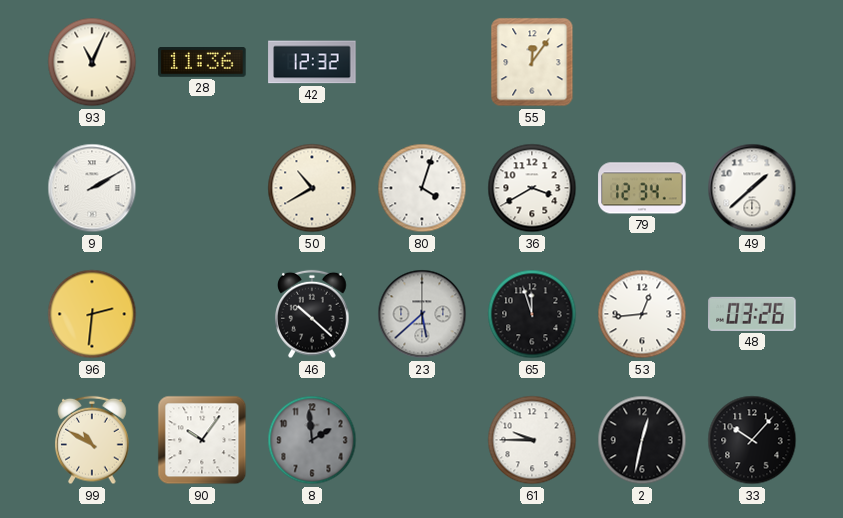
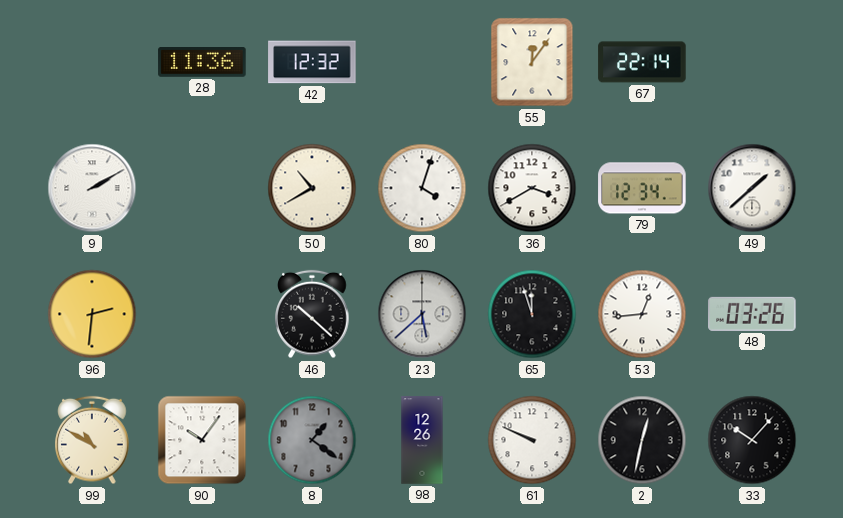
93: 11:04 -> none (92, 62)
67: none -> 22:14 (642, 62)
8: 1:59 -> 1:21 (312, 440)
98: none -> 12:26 (422, 440)
61: 9:45 -> 9:49 (532, 440)
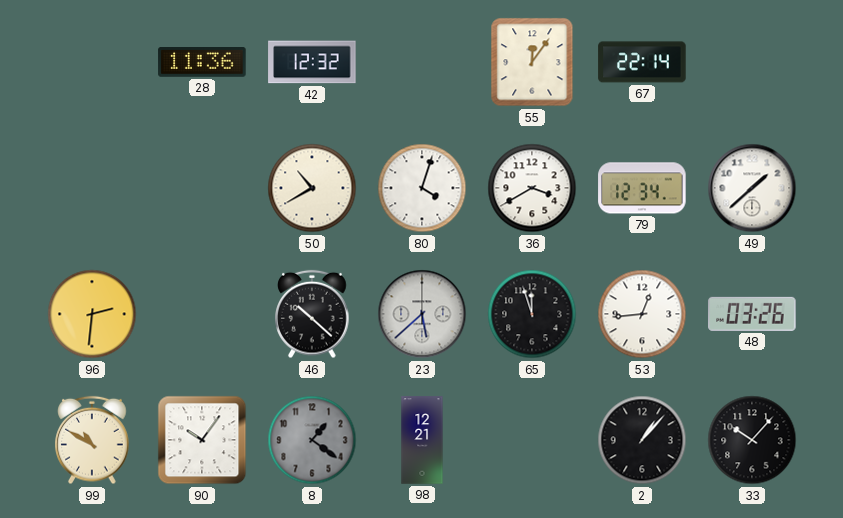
9: 2:10 -> none (92, 188)
98: 12:26 -> 12:21 (422, 440)
61: 9:49 -> none (532, 440)
2: 12:32 -> 1:07 (642, 440)
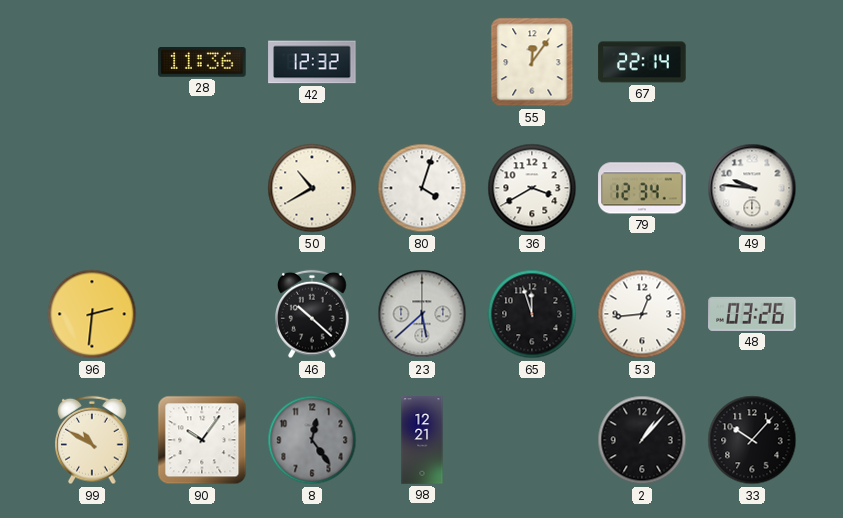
49: 1:38 -> 9:46 (752, 188)
8: 1:21 -> 12:24 (312, 440)
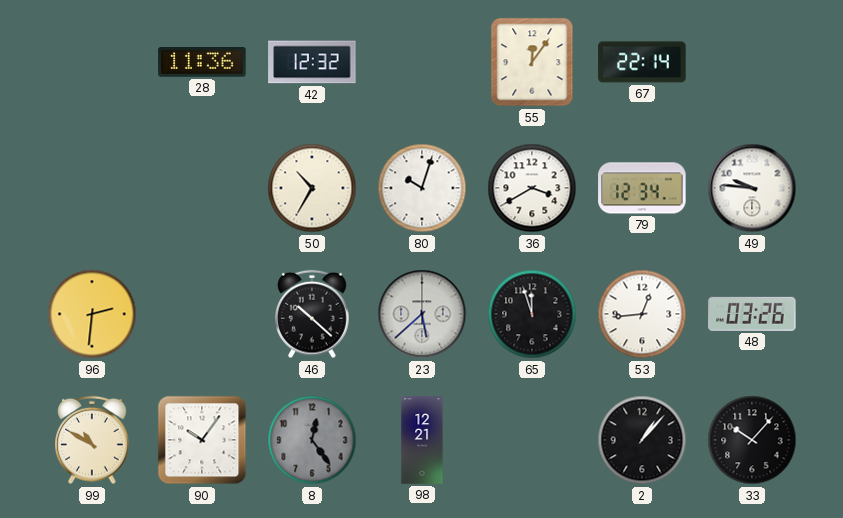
50: 10:40 -> 10:35 (312, 188)
80: 4:03 -> 10:03 (422, 188)
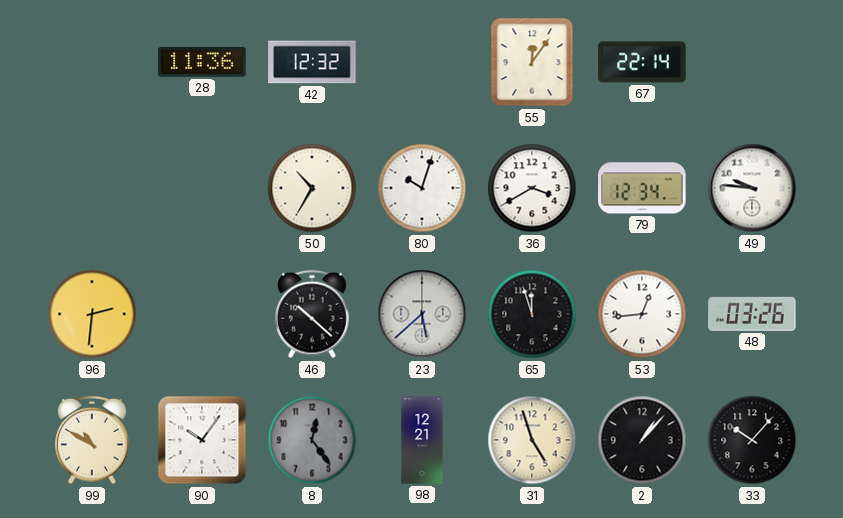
31: none -> 4:57 (532, 440)
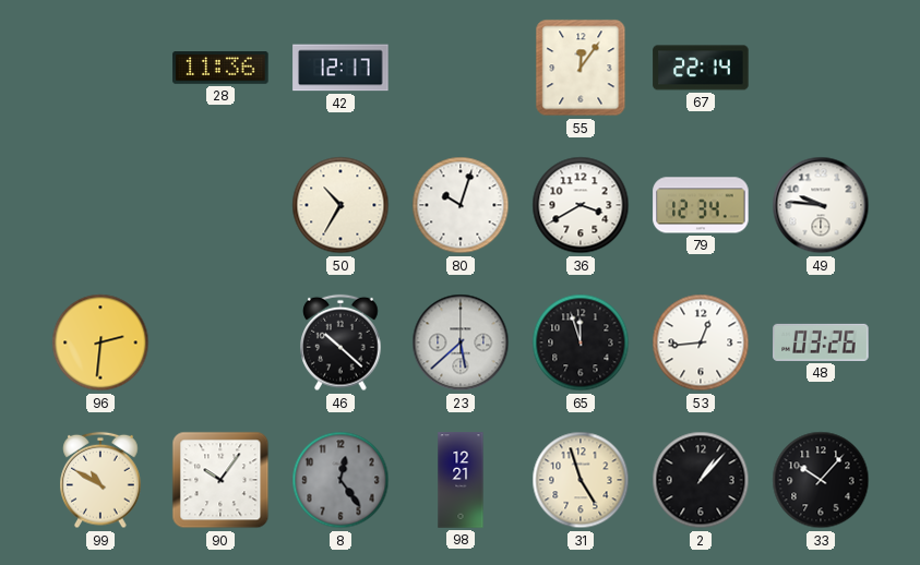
42: 12:32 -> 12:17 (340, 68)
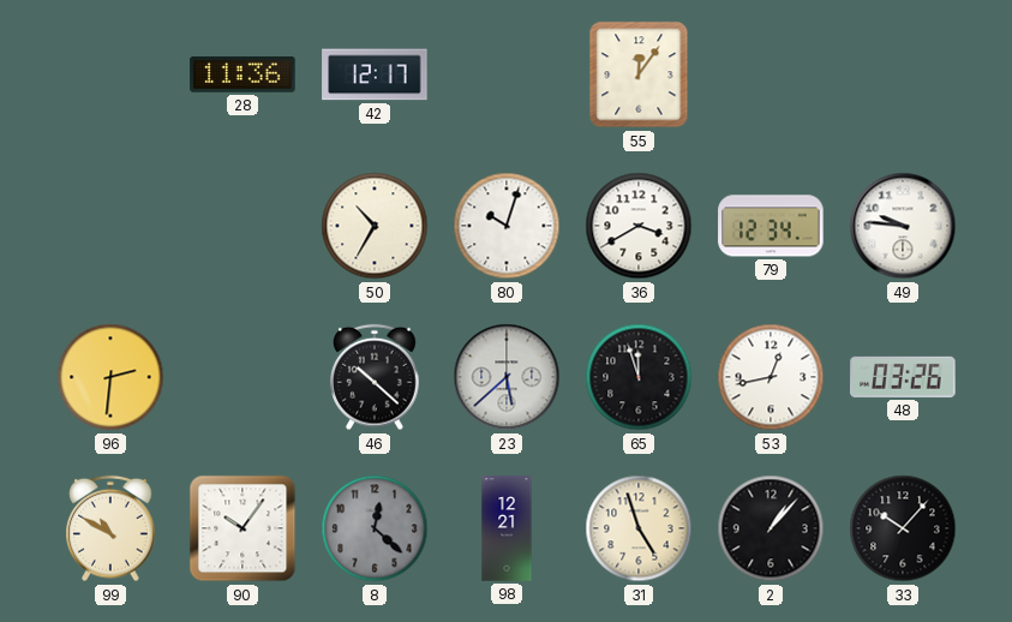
67: 22:14 -> none (701, 68)
53: 12:44 -> 12:43 (771, 377)
8: 12:24 -> 12:22 (375, 528)
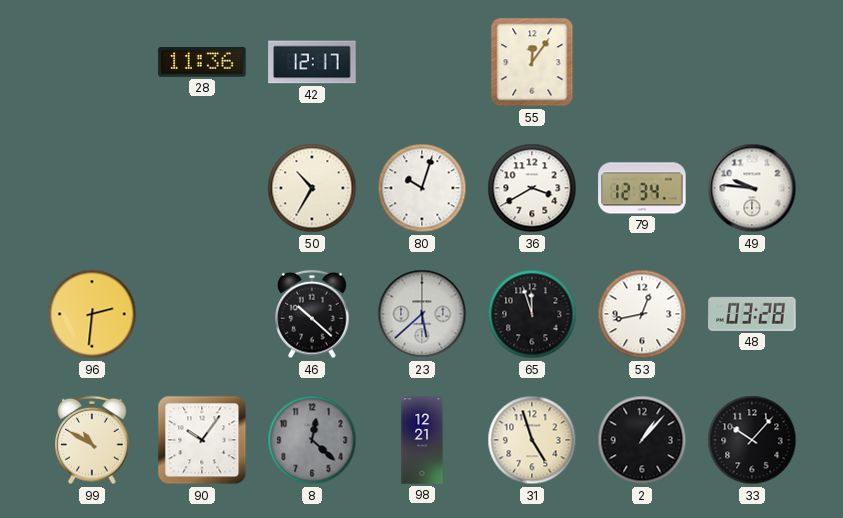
48: 03:26 -> 03:28 (752, 314)
